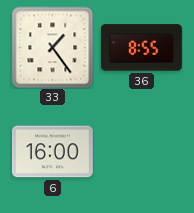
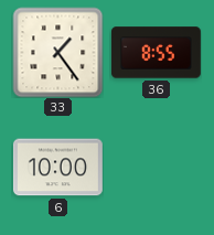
6: 16:00 -> 10:00 (57, 168)
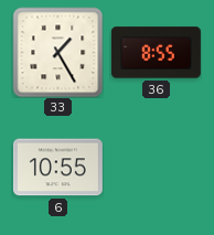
33: 1:24 -> 1:25 (57, 52)
6: 10:00 -> 10:55 (57, 168)
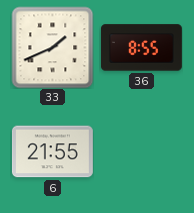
33: 1:25 -> 1:41 (52, 47)
6: 10:55 -> 21:55 (52, 152)
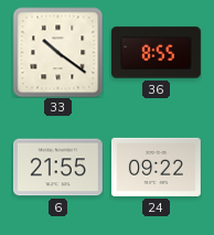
33: 1:41 -> 10:21 (57, 52)
24: none -> 09:22 (156, 167)
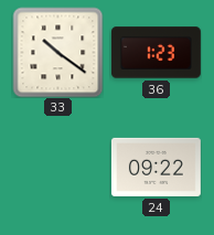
36: 8:55 -> 1:23 (156, 53)
6: 21:55 -> none (57, 168)
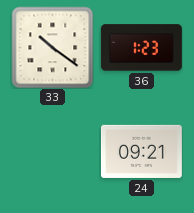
24: 09:22 -> 09:21 (141, 151)
